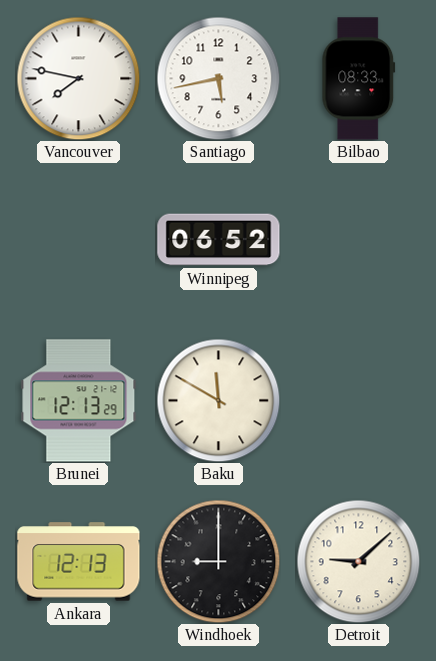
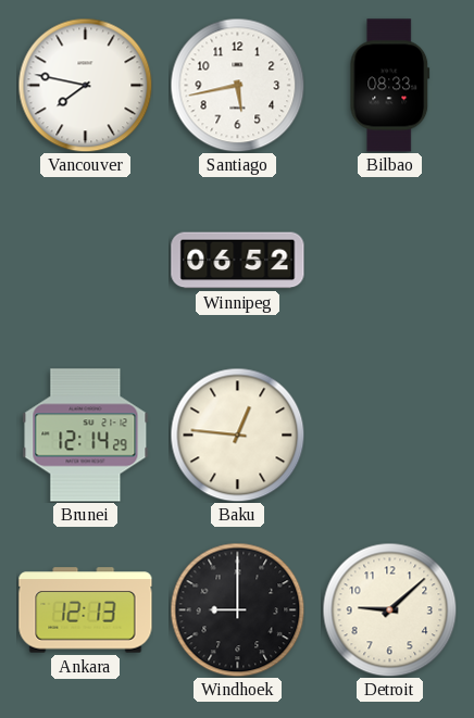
Brunei: 12:13 -> 12:14 (86, 436)
Baku: 11:50 -> 12:46 (237, 434)
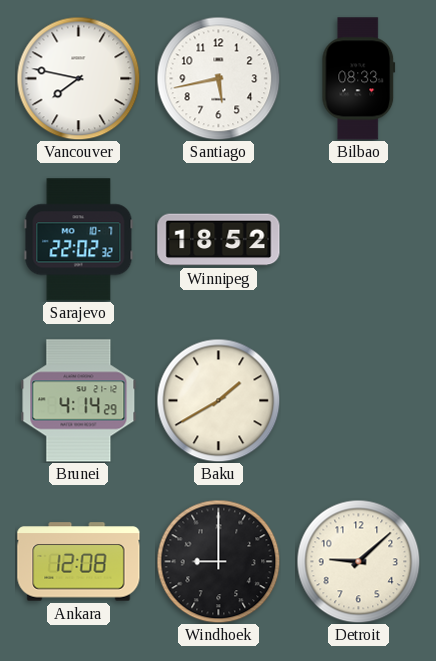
Sarajevo: none -> 22:02 (79, 240)
Winnipeg: 06:52 -> 18:52 (219, 240)
Brunei: 12:14 -> 4:14 (79, 401)
Baku: 12:46 -> 1:40 (218, 400)
Ankara: 12:13 -> 12:08 (79, 562)
